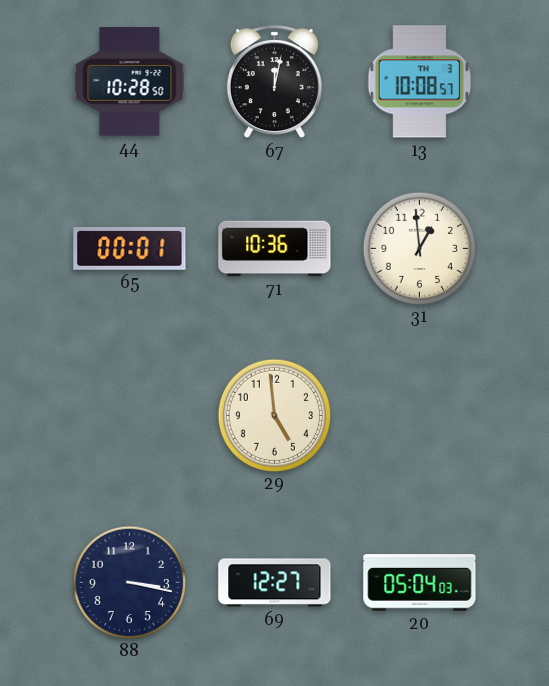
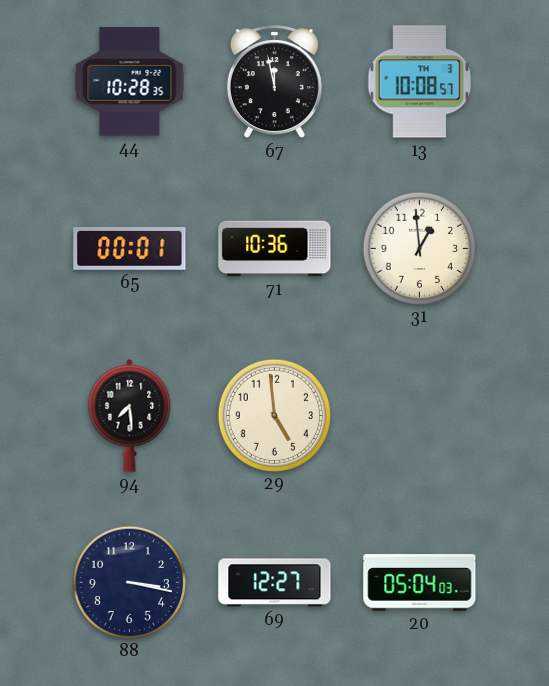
44: 10:28:50 -> 10:28:35 (130, 82)
67: 12:02 -> 11:58 (274, 82)
94: none -> 7:29 (130, 415)
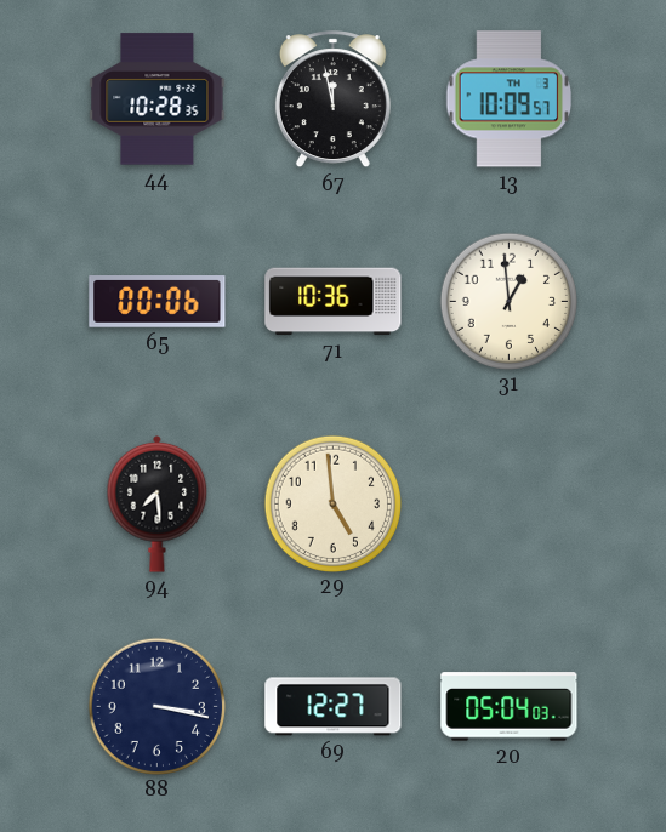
13: 10:08 -> 10:09 (510, 99)
65: 00:01 -> 00:06 (158, 302)
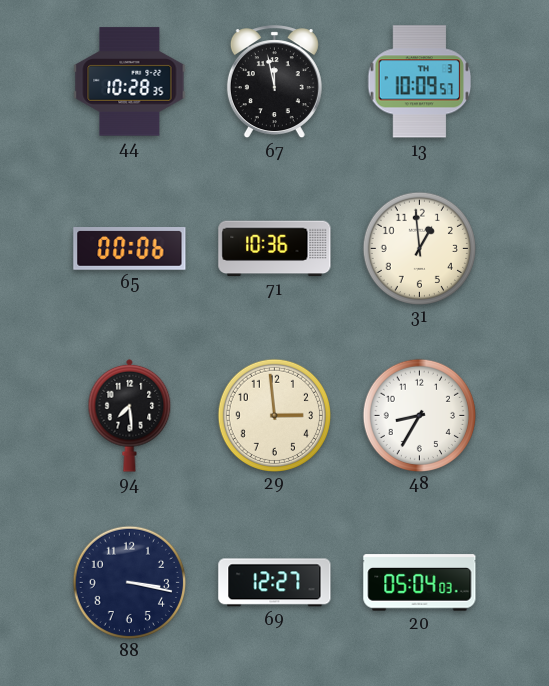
29: 4:59 -> 2:59 (274, 415)
48: none -> 8:35 (419, 415)
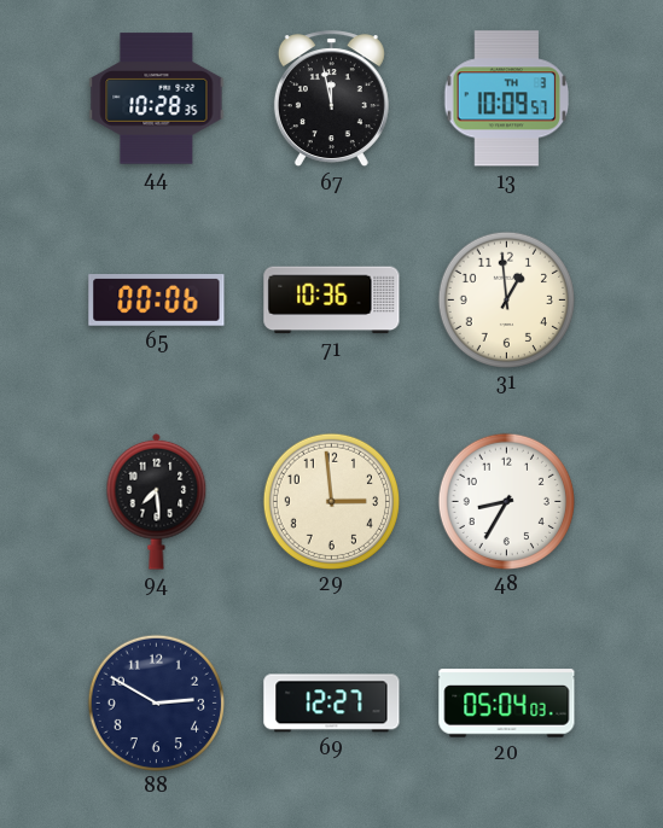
88: 3:17 -> 2:50 (156, 702)
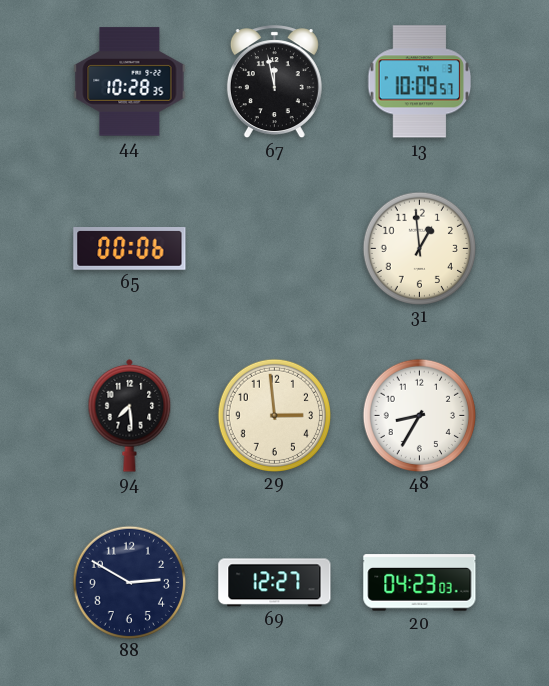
71: 10:36 -> none (332, 301)
20: 05:04 -> 04:23 (420, 583)
